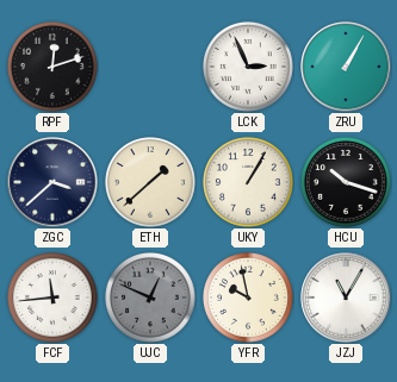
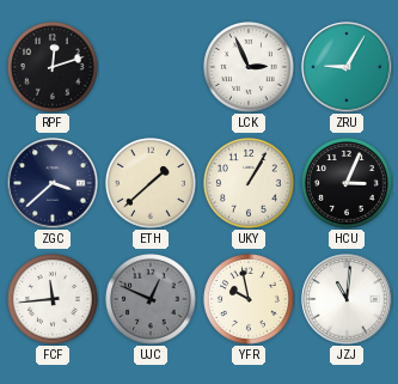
ZRU: 1:05 -> 9:05 (347, 67)
HCU: 10:18 -> 3:04 (348, 184)
JZJ: 11:05 -> 11:01 (347, 299)
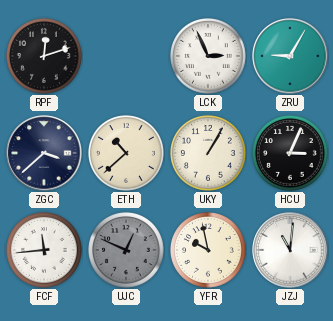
ETH: 1:38 -> 10:38 (127, 154)
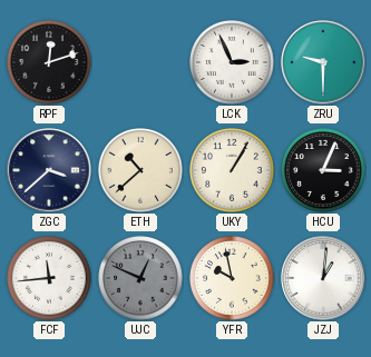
ZRU: 9:05 -> 9:30 (323, 62)
JZJ: 11:01 -> 1:01 (323, 278)
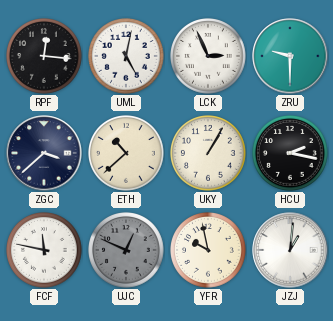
RPF: 12:12 -> 12:16 (45, 57)
UML: none -> 5:02 (127, 57)
HCU: 3:04 -> 2:17 (291, 154)
FCF: 11:44 -> 11:47 (45, 251)
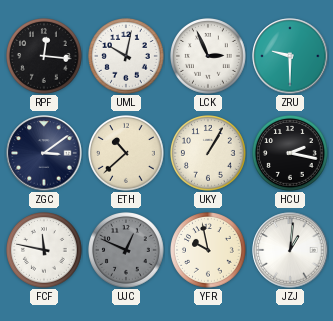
UML: 5:02 -> 10:02 (127, 57)
ZGC: 3:38 -> 3:09 (44, 153)
